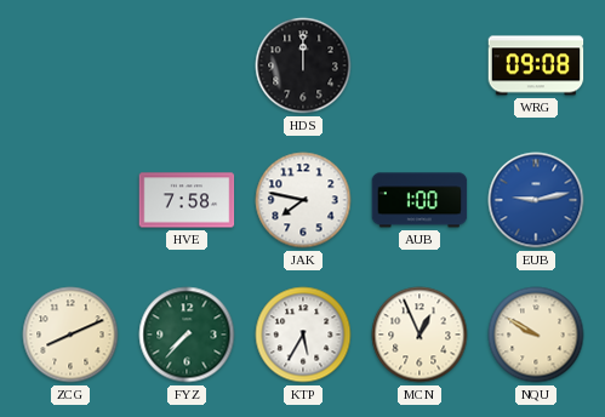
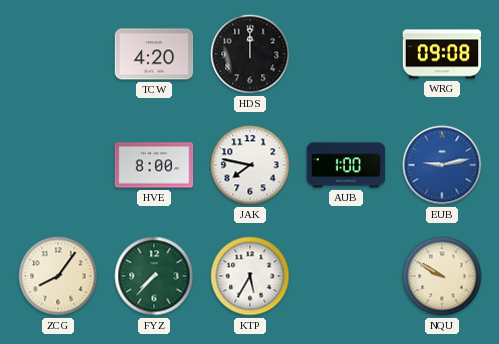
TCW: none -> 4:20 (154, 54)
HVE: 7:58 -> 8:00 (154, 165)
ZCG: 8:11 -> 8:06 (58, 276)
MCN: 12:56 -> none (419, 335)
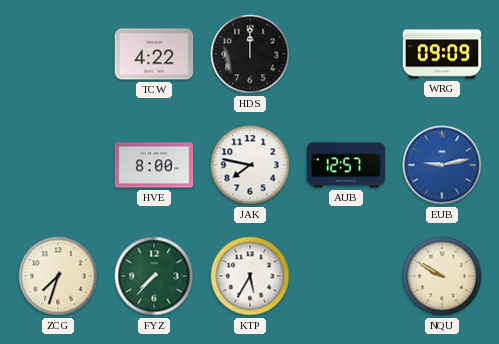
TCW: 4:20 -> 4:22 (154, 54)
WRG: 09:08 -> 09:09 (442, 54)
AUB: 1:00 -> 12:57 (346, 165)
ZCG: 8:06 -> 7:33 (58, 276)
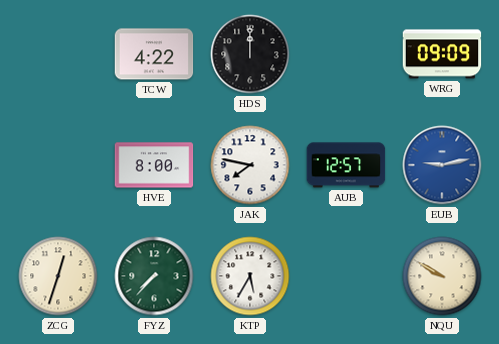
ZCG: 7:33 -> 12:33 (58, 276)
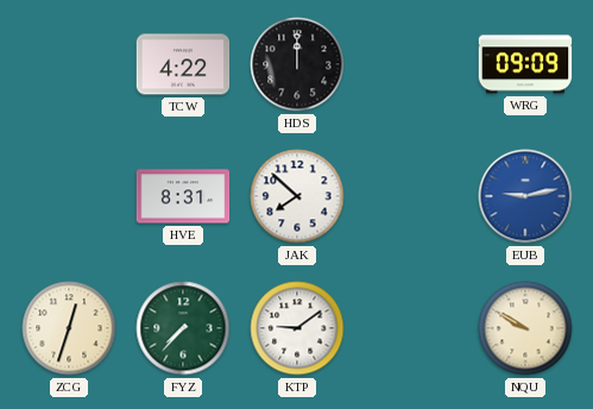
HVE: 8:00 -> 8:31 (183, 196)
JAK: 7:47 -> 7:52 (297, 196)
AUB: 12:57 -> none (346, 165)
KTP: 5:35 -> 9:09 (297, 328)
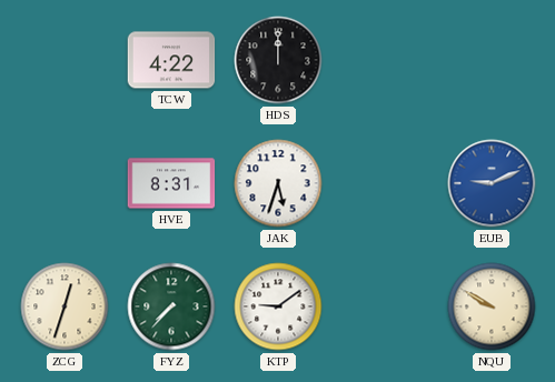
WRG: 09:09 -> none (525, 64)
JAK: 7:52 -> 5:33 (278, 183)
EUB: 9:13 -> 9:11 (492, 183)
